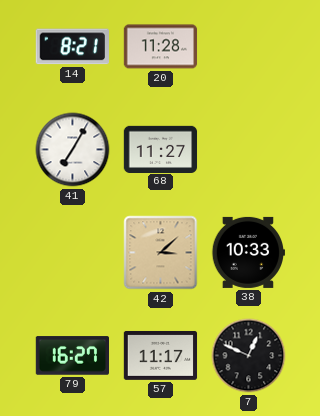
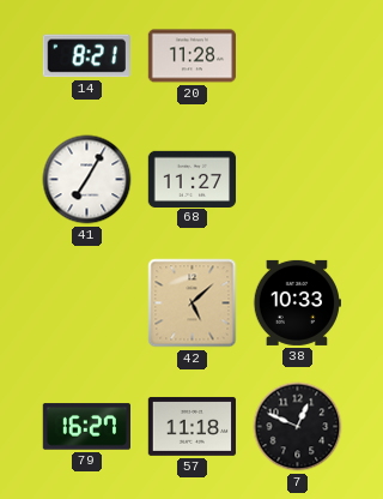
42: 3:08 -> 5:08 (193, 303)
57: 11:17 -> 11:18 (193, 426)
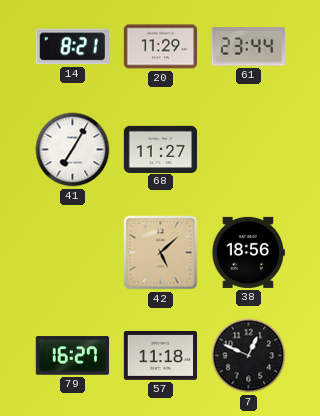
20: 11:28 -> 11:29 (161, 47)
61: none -> 23:44 (249, 47)
38: 10:33 -> 18:56 (249, 252)
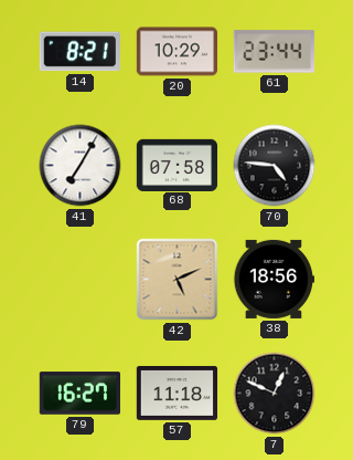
20: 11:29 -> 10:29 (178, 52)
68: 11:27 -> 07:58 (178, 165)
70: none -> 4:46 (275, 166)
42: 5:08 -> 5:11 (178, 280)
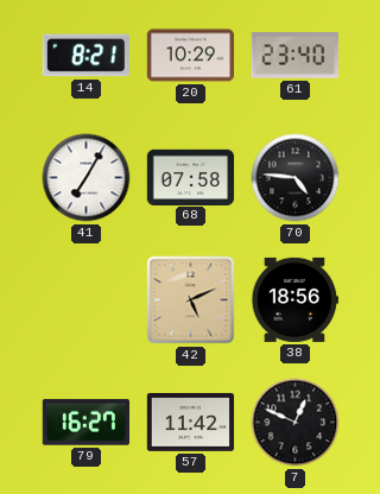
61: 23:44 -> 23:40 (296, 56)
57: 11:18 -> 11:42 (191, 422)
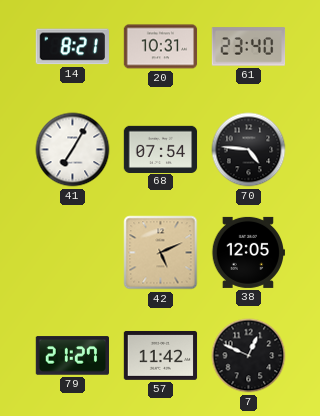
20: 10:29 -> 10:31 (161, 47)
68: 07:58 -> 07:54 (161, 149)
38: 18:56 -> 12:05 (249, 252)
79: 16:27 -> 21:27 (73, 356)
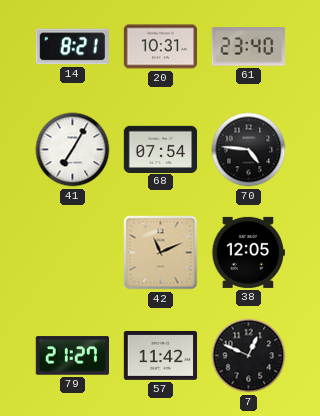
42: 5:11 -> 11:11 (161, 253)
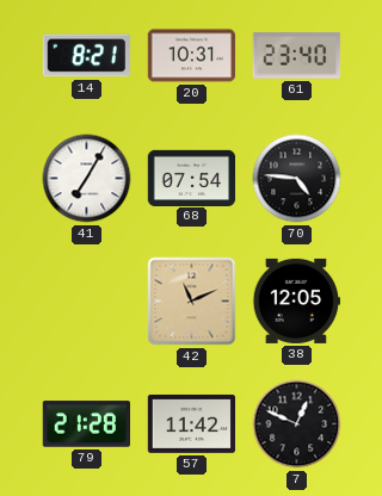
79: 21:27 -> 21:28 (87, 424)
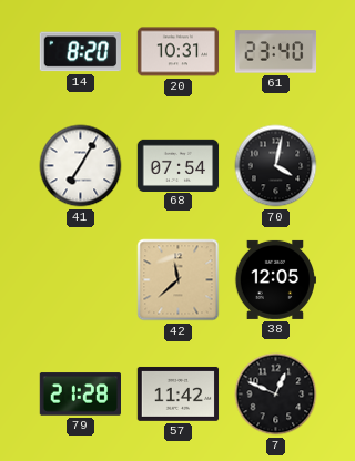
14: 8:21 -> 8:20 (80, 52)
70: 4:46 -> 4:02 (276, 166)
42: 11:11 -> 11:38 (179, 280)
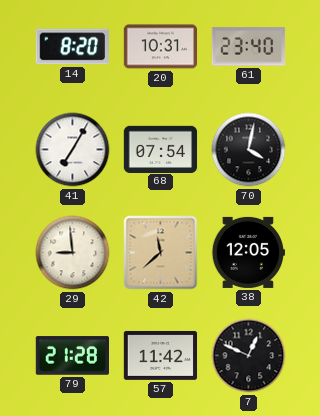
29: none -> 8:59 (73, 253)
